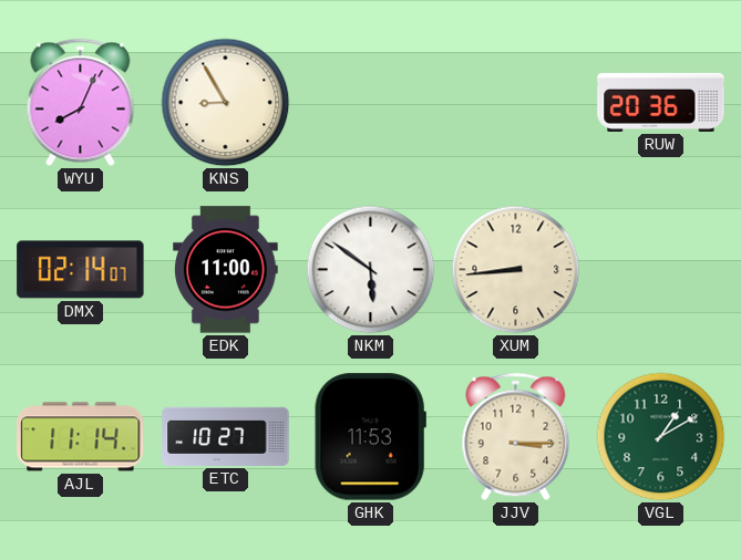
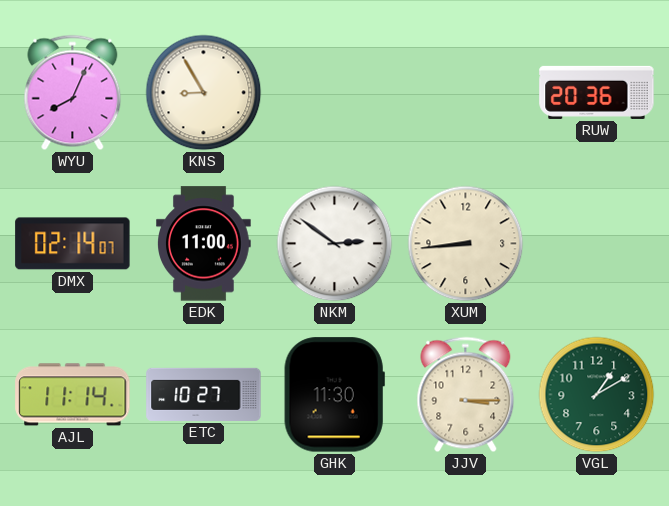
NKM: 5:51 -> 2:51 (335, 244)
GHK: 11:53 -> 11:30 (334, 395)
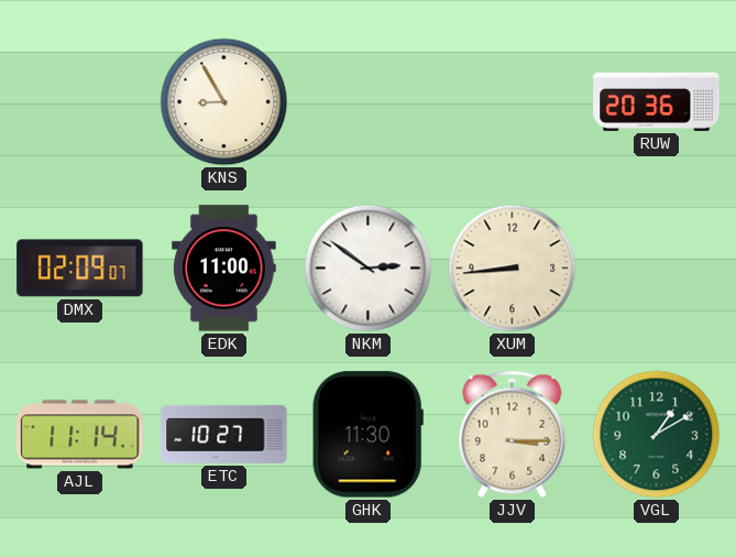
WYU: 8:04 -> none (73, 93)
DMX: 02:14 -> 02:09 (80, 269)
